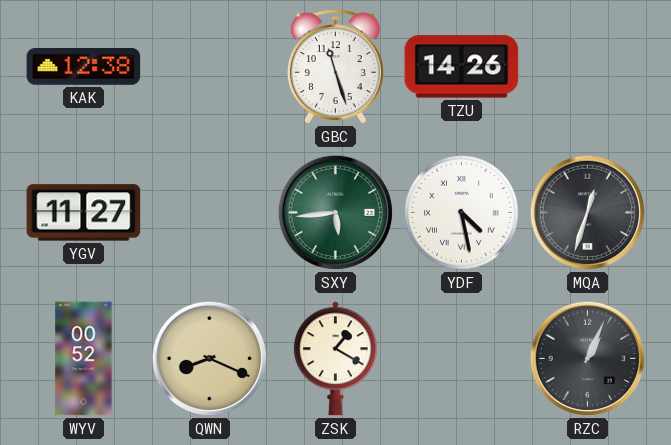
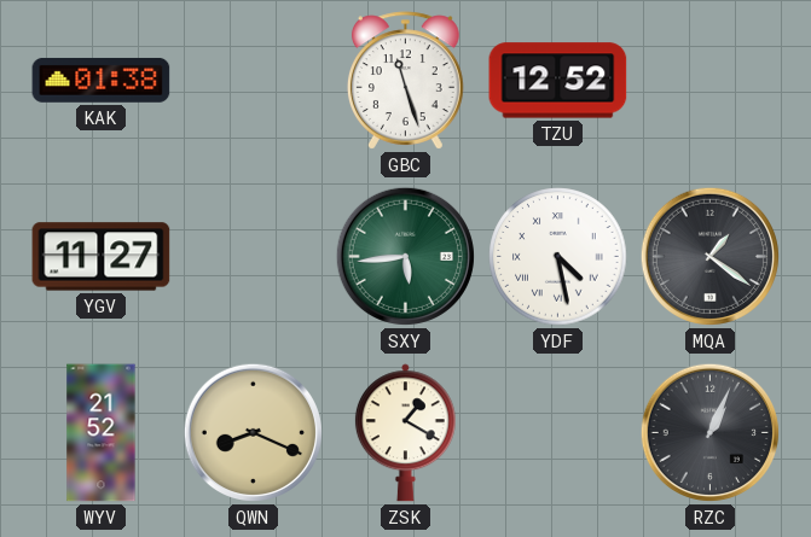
KAK: 12:38 -> 01:38 (102, 81)
TZU: 14:26 -> 12:52 (558, 81)
MQA: 12:33 -> 1:21 (709, 256)
WYV: 00:52 -> 21:52 (102, 433)
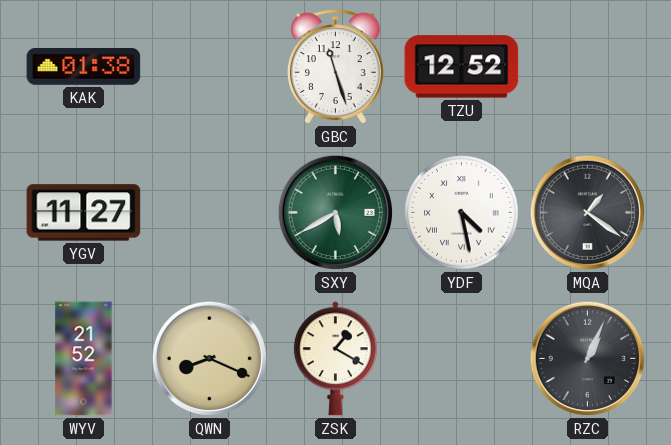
SXY: 5:44 -> 5:40 (335, 212)
